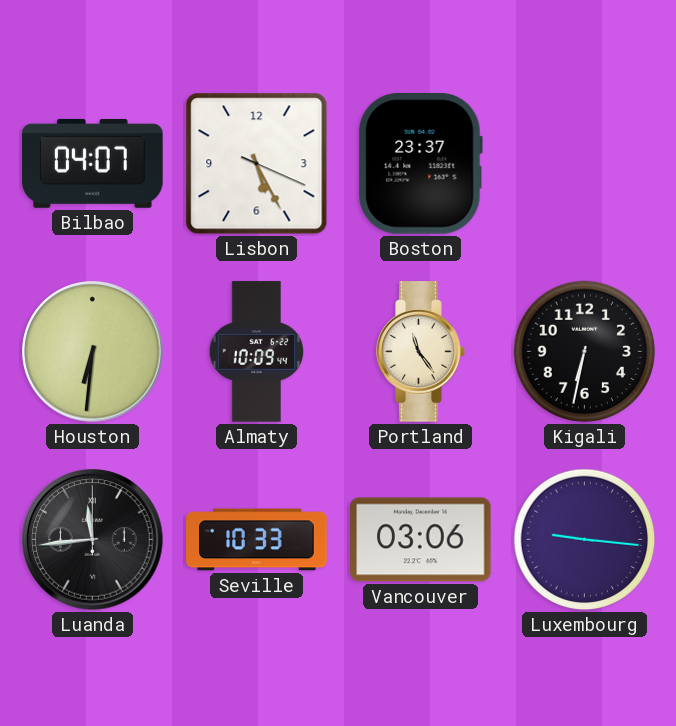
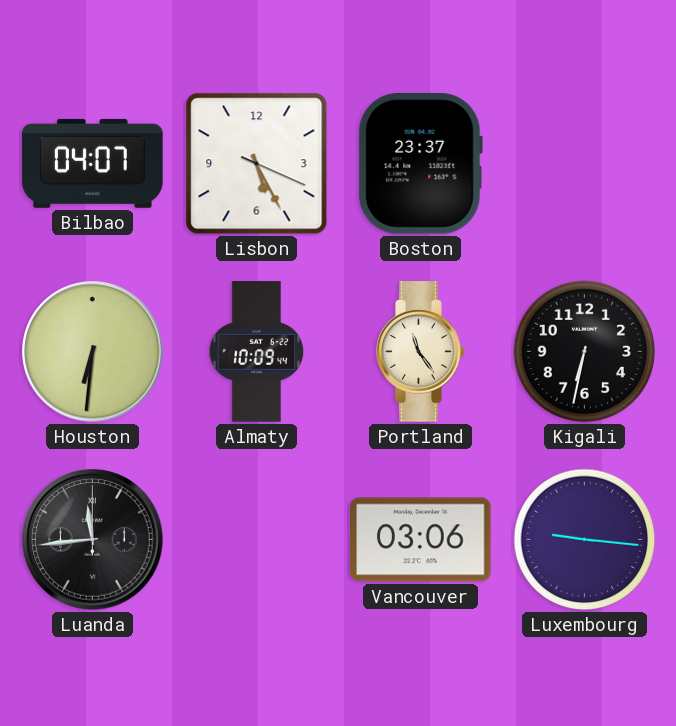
Seville: 10:33 -> none (257, 540)
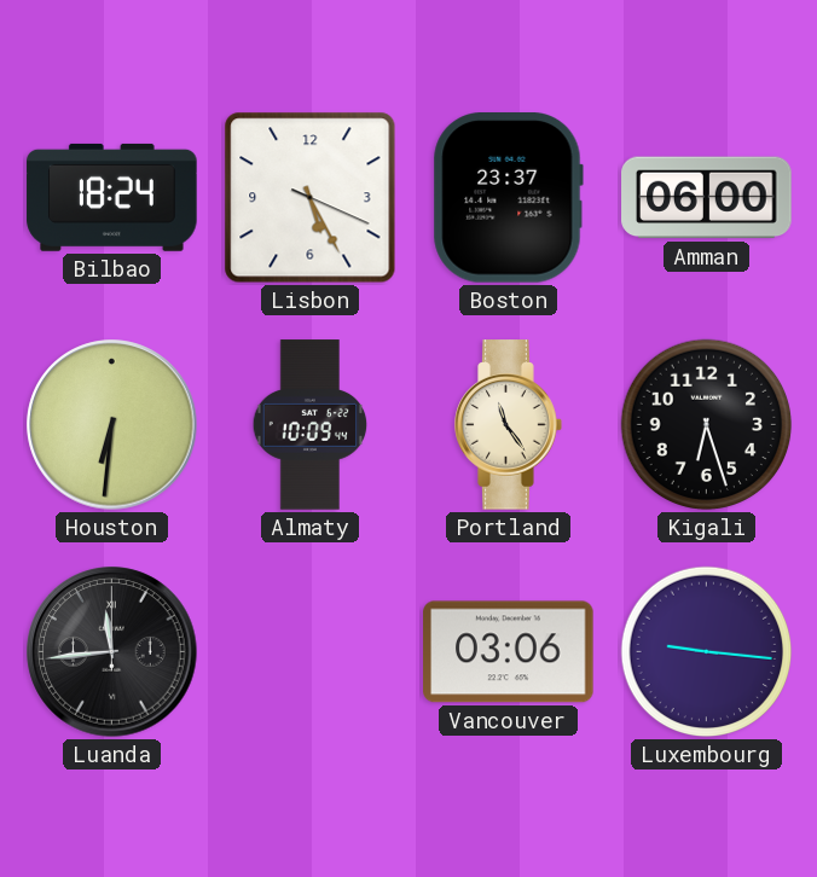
Bilbao: 04:07 -> 18:24 (112, 197)
Amman: none -> 06:00 (707, 198)
Kigali: 6:32 -> 6:27 (707, 425)
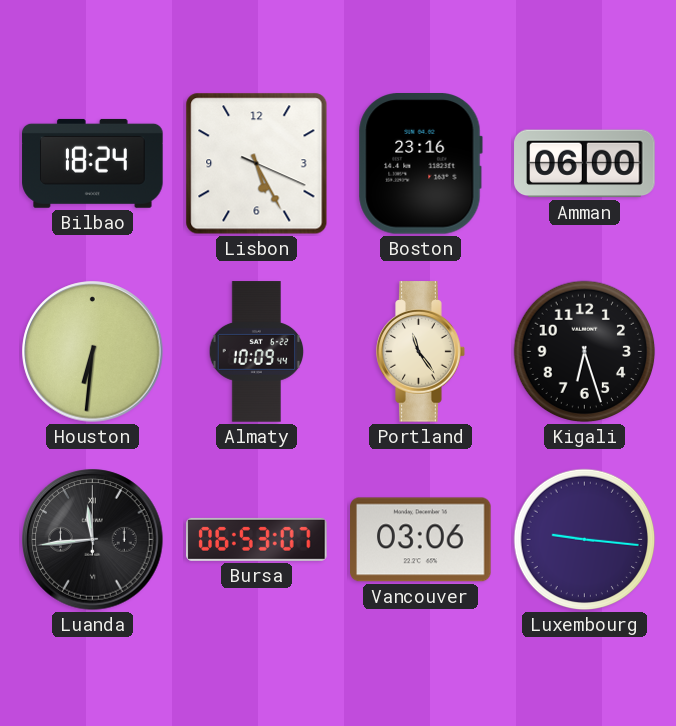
Boston: 23:37 -> 23:16 (420, 164)
Bursa: none -> 06:53 (257, 539)
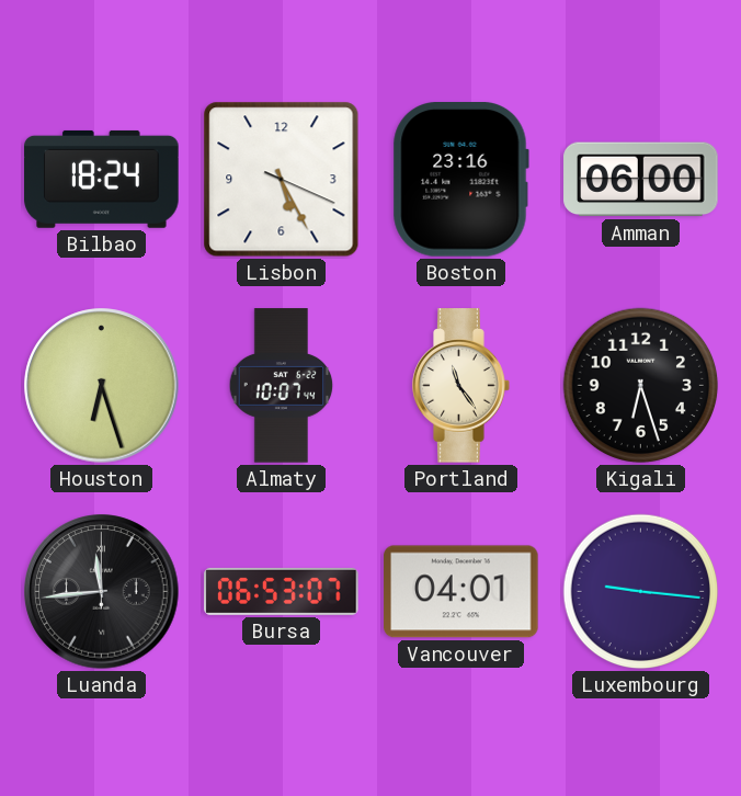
Houston: 6:31 -> 6:27 (102, 386)
Almaty: 10:09 -> 10:07 (282, 386)
Vancouver: 03:06 -> 04:01 (461, 592)
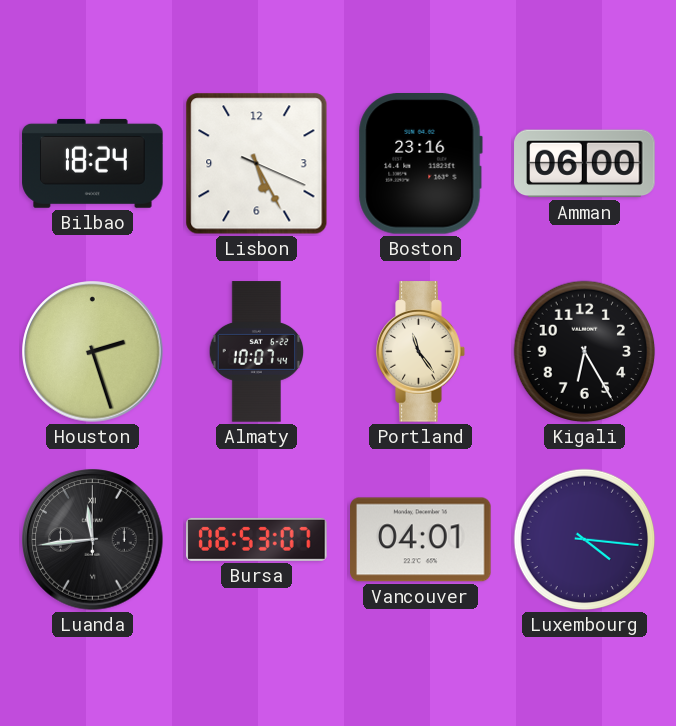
Houston: 6:27 -> 2:27 (93, 352)
Kigali: 6:27 -> 6:25 (585, 352)
Luxembourg: 9:16 -> 4:16 (585, 540)
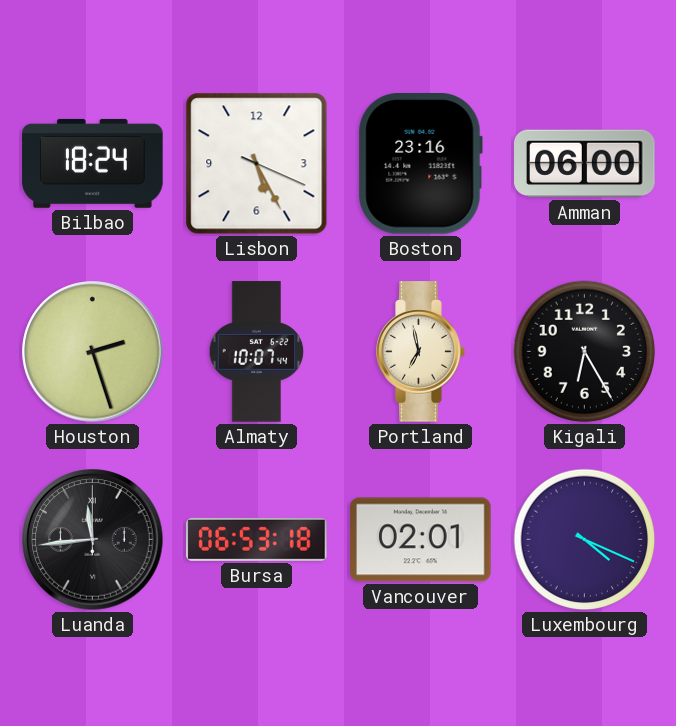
Portland: 11:24 -> 6:58 (421, 352)
Bursa: 06:53:07 -> 06:53:18 (257, 539)
Vancouver: 04:01 -> 02:01 (421, 540)
Luxembourg: 4:16 -> 4:19 (585, 540)
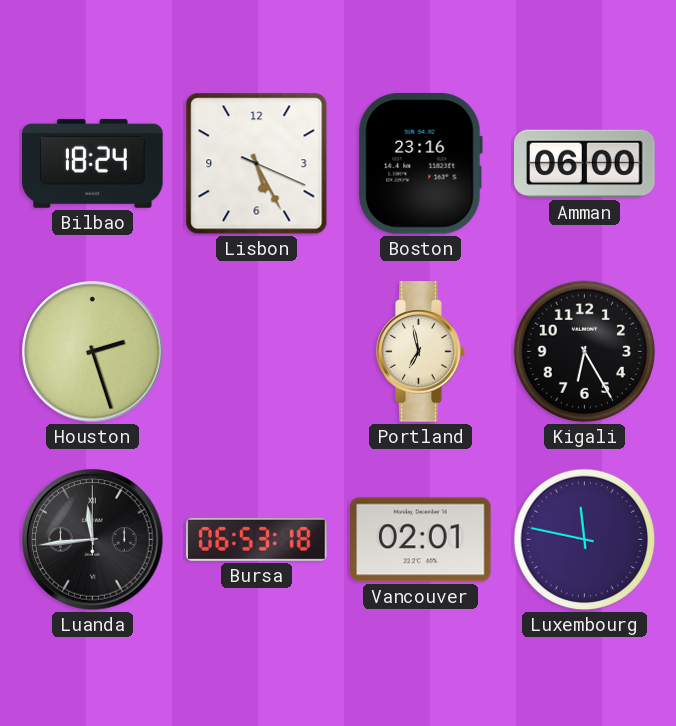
Almaty: 10:07 -> none (257, 352)
Luxembourg: 4:19 -> 11:47 (585, 540)
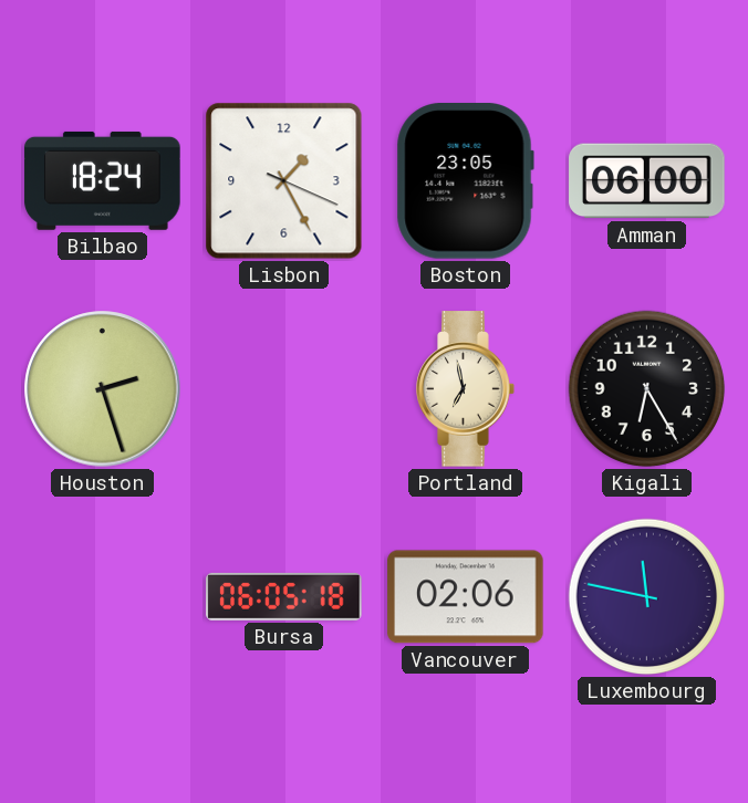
Lisbon: 5:25 -> 1:25 (284, 181)
Boston: 23:16 -> 23:05 (465, 181)
Luanda: 11:44 -> none (93, 540)
Bursa: 06:53 -> 06:05 (284, 596)
Vancouver: 02:01 -> 02:06 (466, 597)
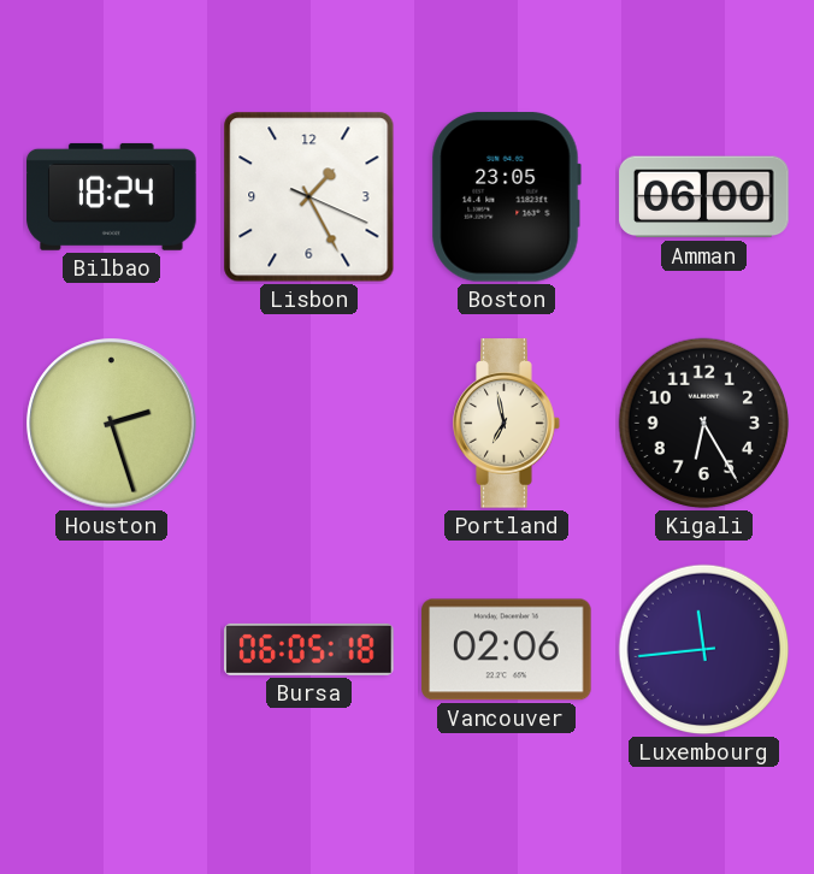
Luxembourg: 11:47 -> 11:44 (704, 650)
